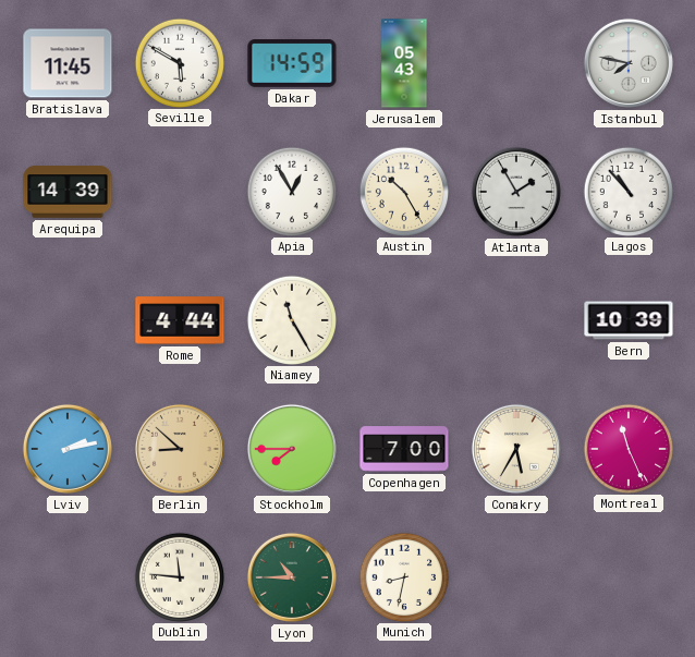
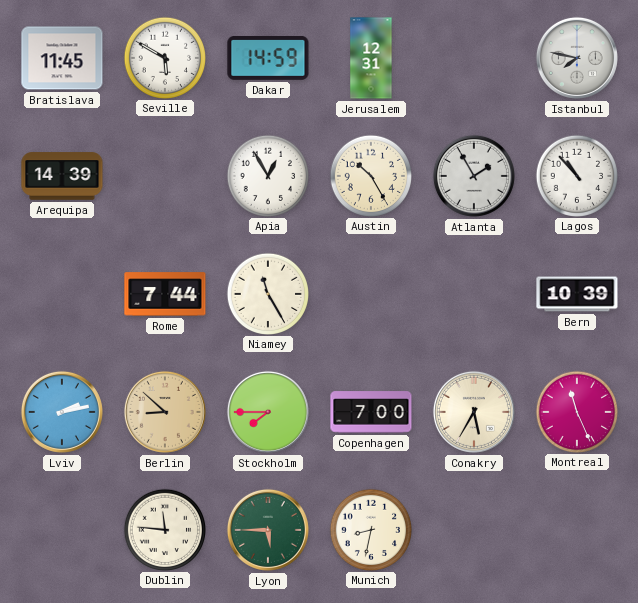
Jerusalem: 05:43 -> 12:31 (371, 58)
Rome: 4:44 -> 7:44 (165, 294)
Lyon: 10:45 -> 5:45 (268, 530)
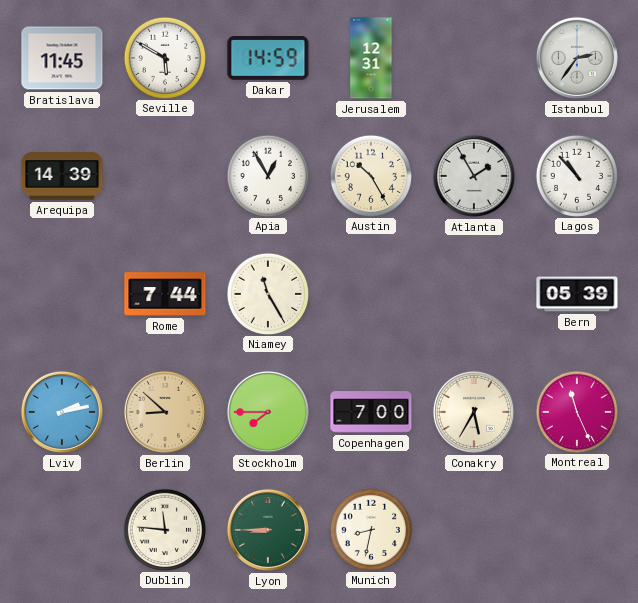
Istanbul: 7:47 -> 2:36 (577, 58)
Bern: 10:39 -> 05:39 (577, 294)
Lyon: 5:45 -> 8:45 (268, 530)
